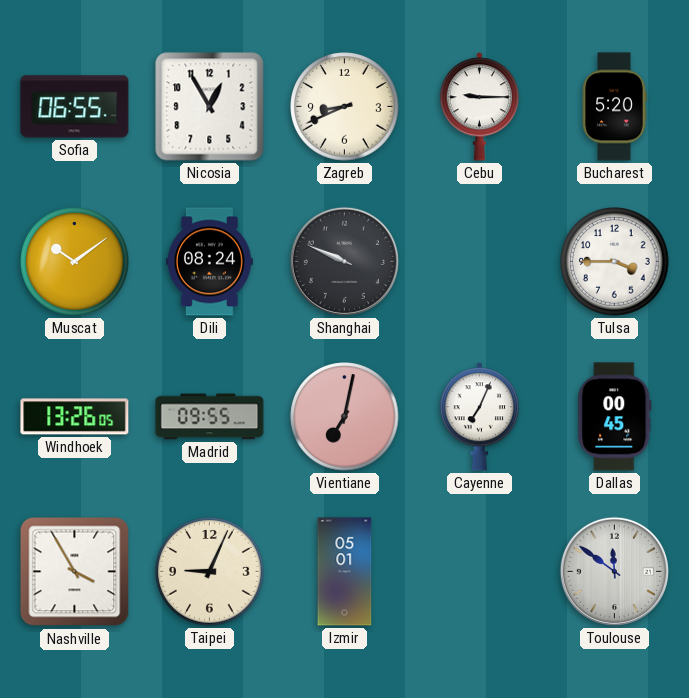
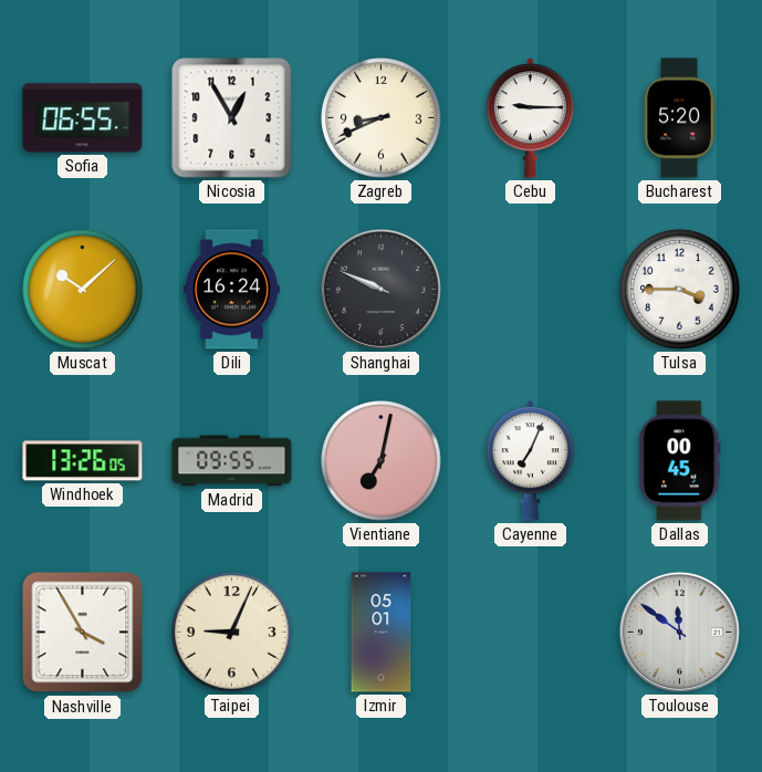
Muscat: 10:09 -> 10:08 (83, 290)
Dili: 08:24 -> 16:24 (231, 290)
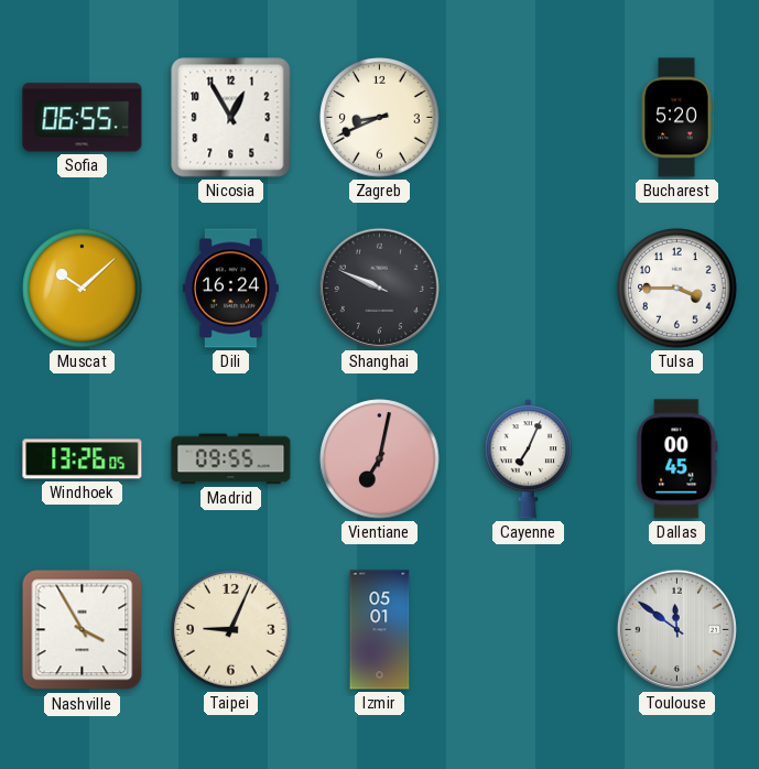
Cebu: 9:15 -> none (530, 118)
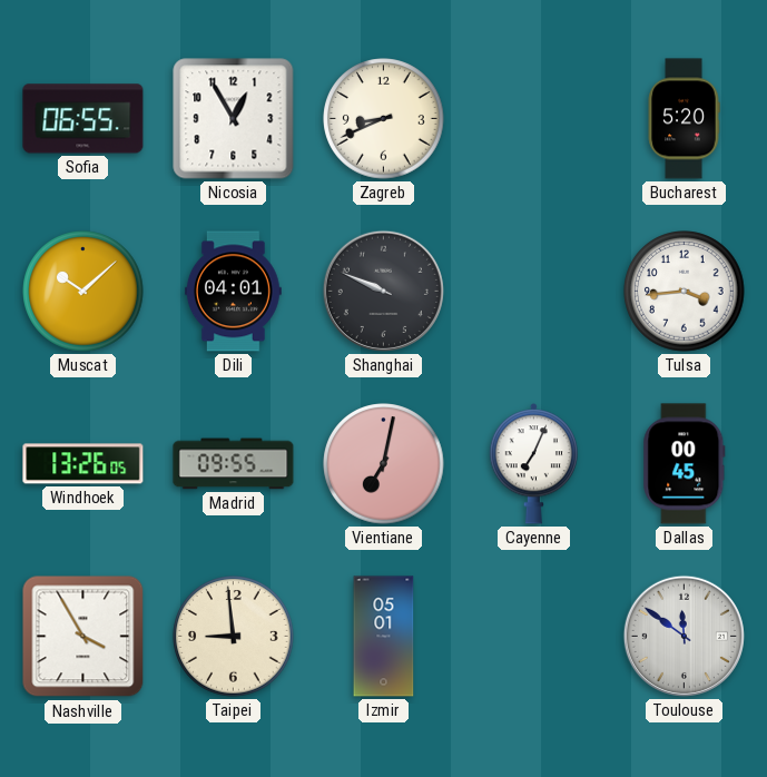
Dili: 16:24 -> 04:01 (233, 292)
Tulsa: 3:45 -> 3:44 (685, 292)
Taipei: 9:04 -> 8:59 (234, 637)
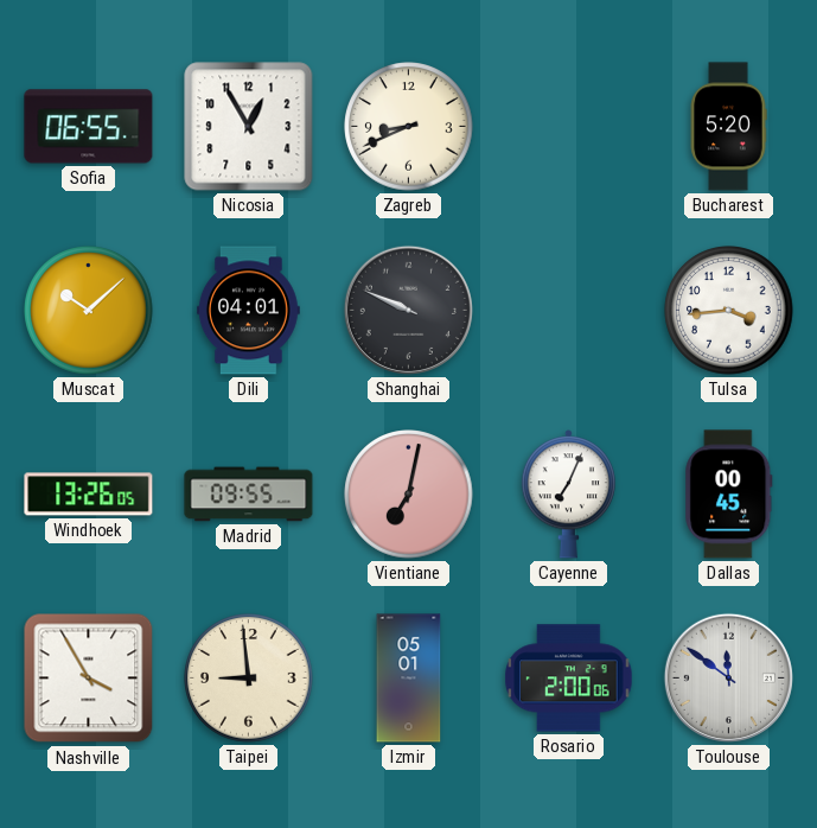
Rosario: none -> 2:00 (569, 679)
